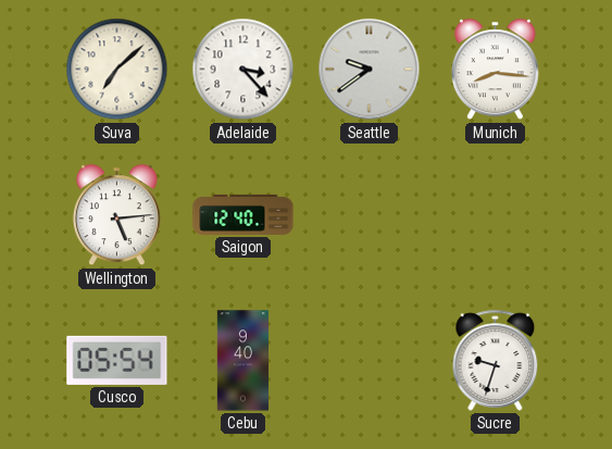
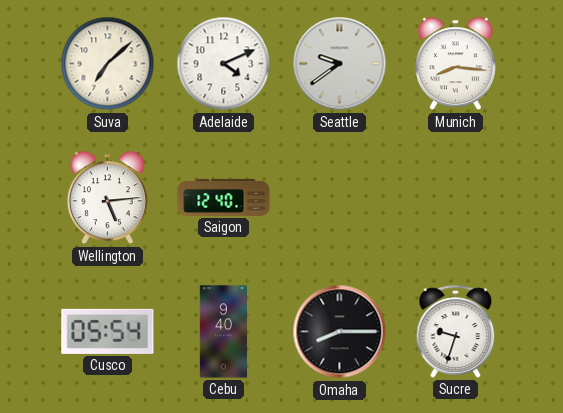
Adelaide: 3:23 -> 4:11 (224, 64)
Omaha: none -> 8:15 (340, 332)
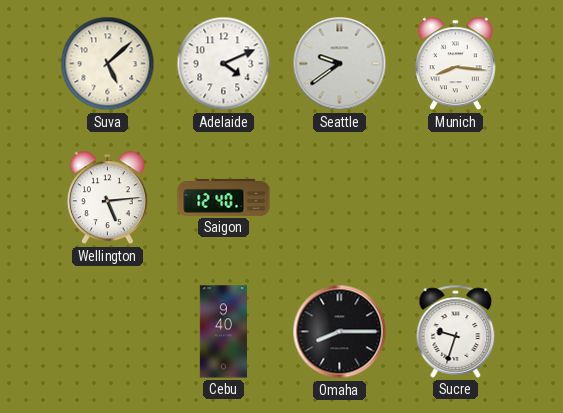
Suva: 7:08 -> 5:08 (108, 64)
Cusco: 05:54 -> none (108, 331)
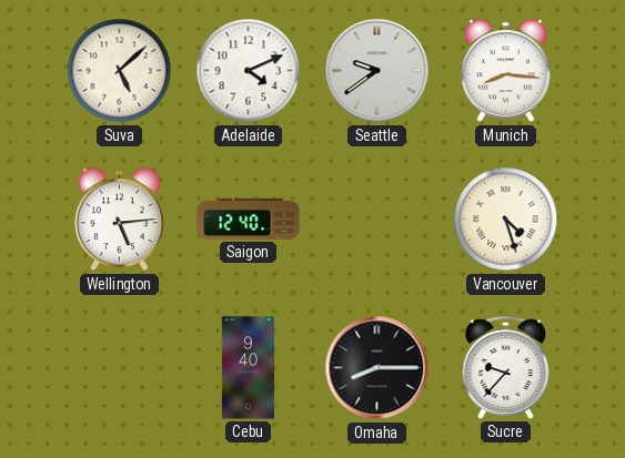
Vancouver: none -> 4:27 (506, 220)
Sucre: 9:33 -> 9:37 (506, 367)
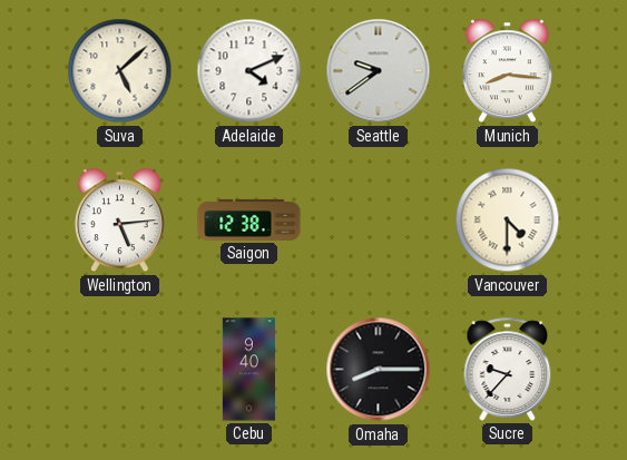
Saigon: 12:40 -> 12:38 (249, 219)
Vancouver: 4:27 -> 4:30 (508, 221)
